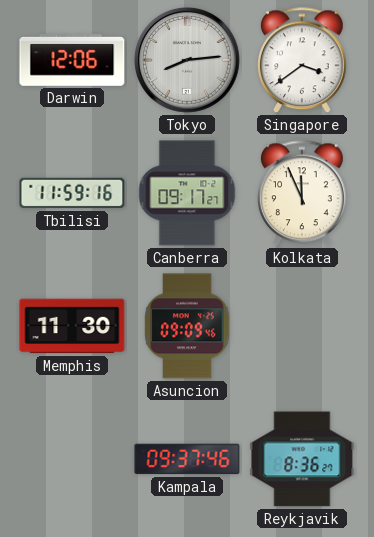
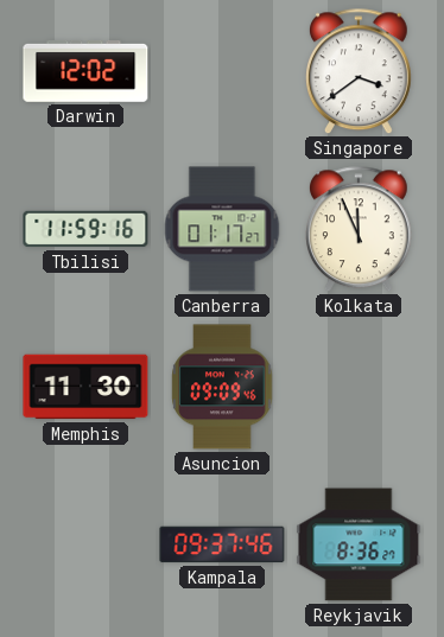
Darwin: 12:06 -> 12:02 (85, 71)
Tokyo: 8:14 -> none (187, 60)
Canberra: 09:17 -> 01:17 (222, 229)
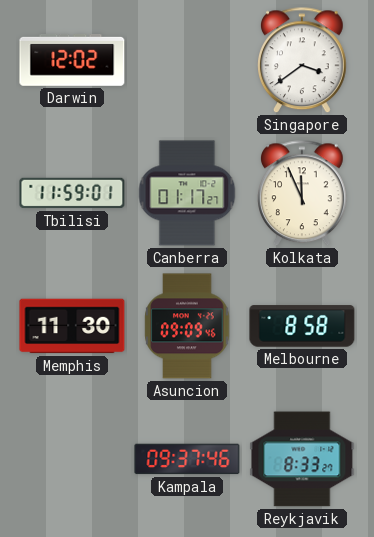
Tbilisi: 11:59:16 -> 11:59:01 (72, 193)
Melbourne: none -> 8:58 (302, 326)
Reykjavik: 8:36 -> 8:33 (302, 459)
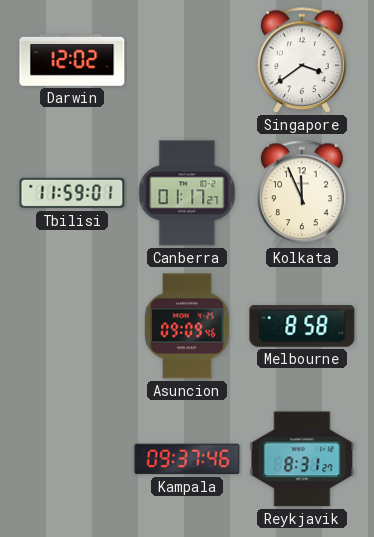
Memphis: 11:30 -> none (72, 326)
Reykjavik: 8:33 -> 8:31 (302, 459)
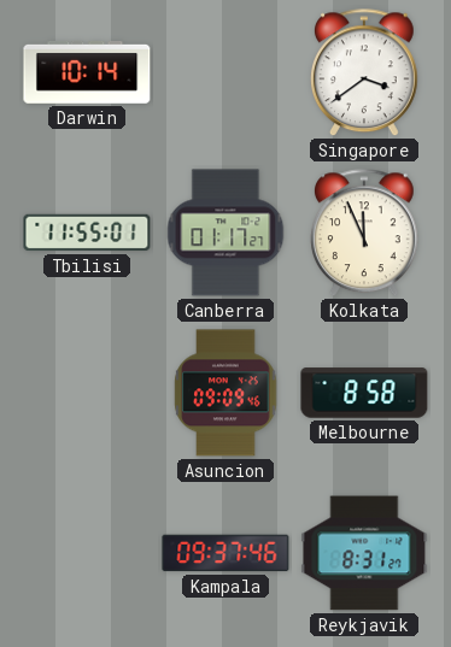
Darwin: 12:02 -> 10:14 (87, 72)
Tbilisi: 11:59 -> 11:55 (87, 233)
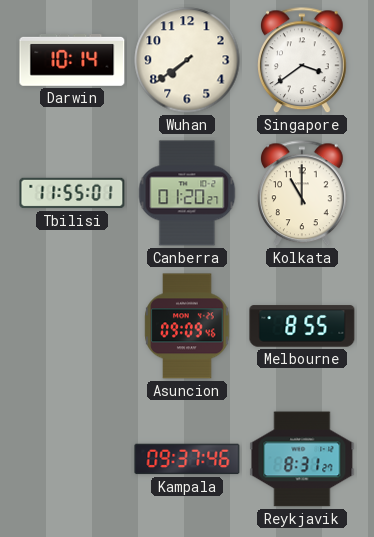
Wuhan: none -> 7:39 (187, 60)
Canberra: 01:17 -> 01:20 (187, 193)
Kolkata: 11:56 -> 11:00 (303, 194)
Melbourne: 8:58 -> 8:55 (302, 326)
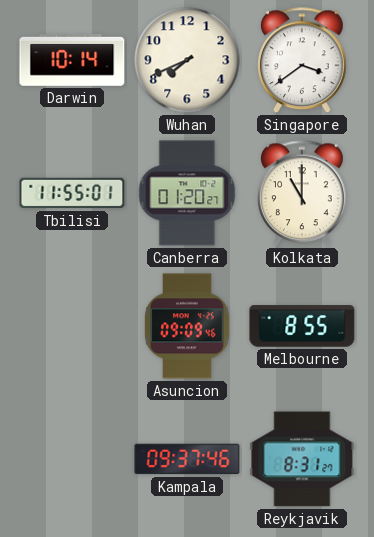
Wuhan: 7:39 -> 7:41 (187, 60)
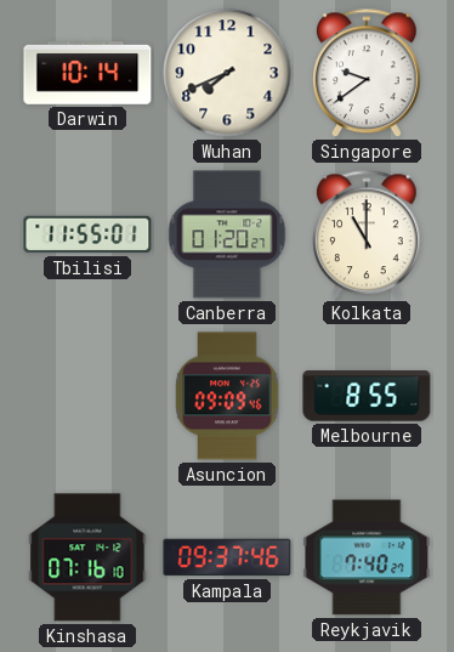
Singapore: 3:39 -> 9:39 (368, 74)
Kinshasa: none -> 07:16 (87, 557)
Reykjavik: 8:31 -> 7:40 (367, 557)
